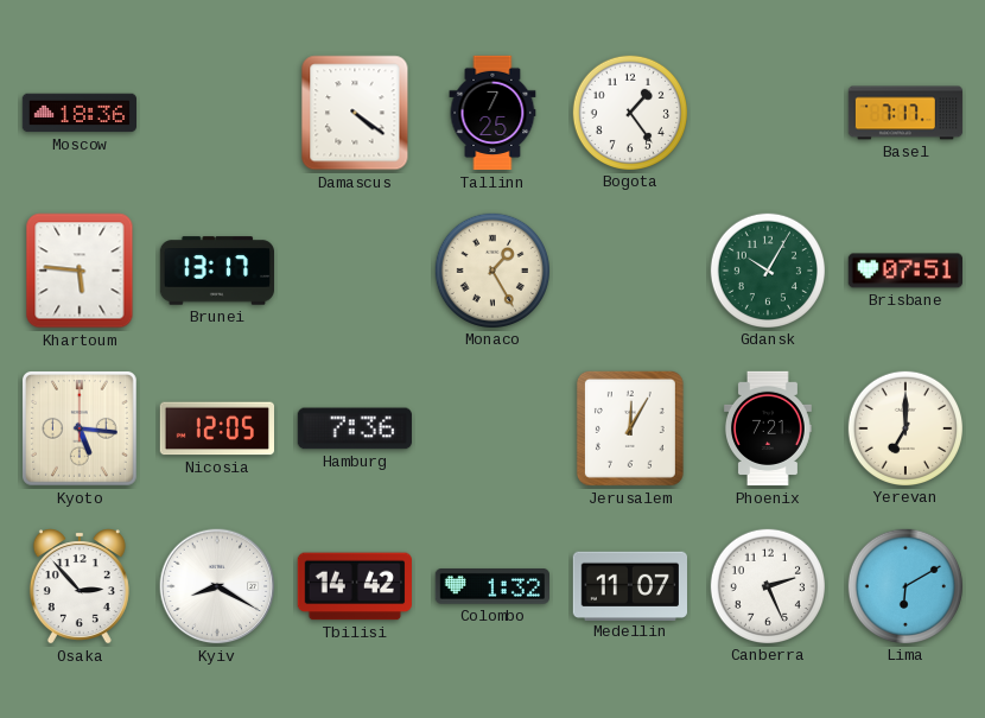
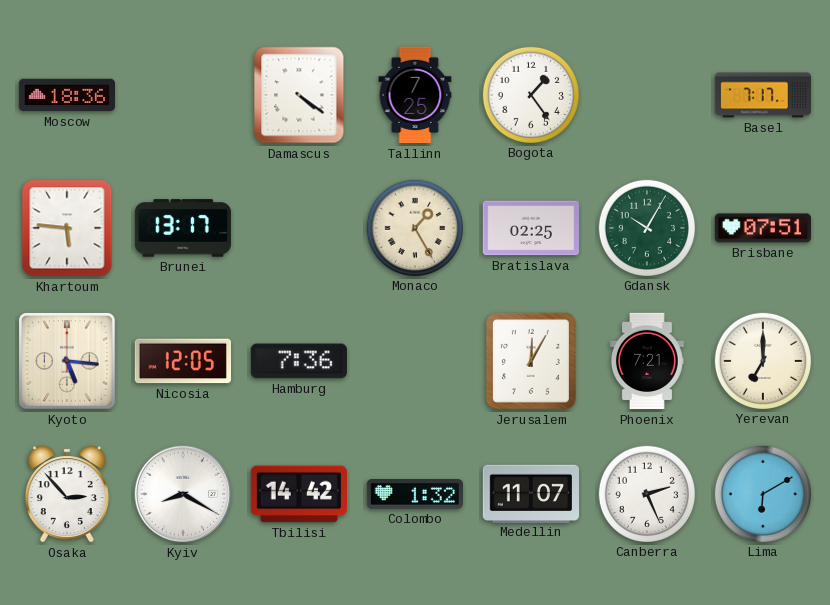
Bratislava: none -> 02:25 (530, 228)
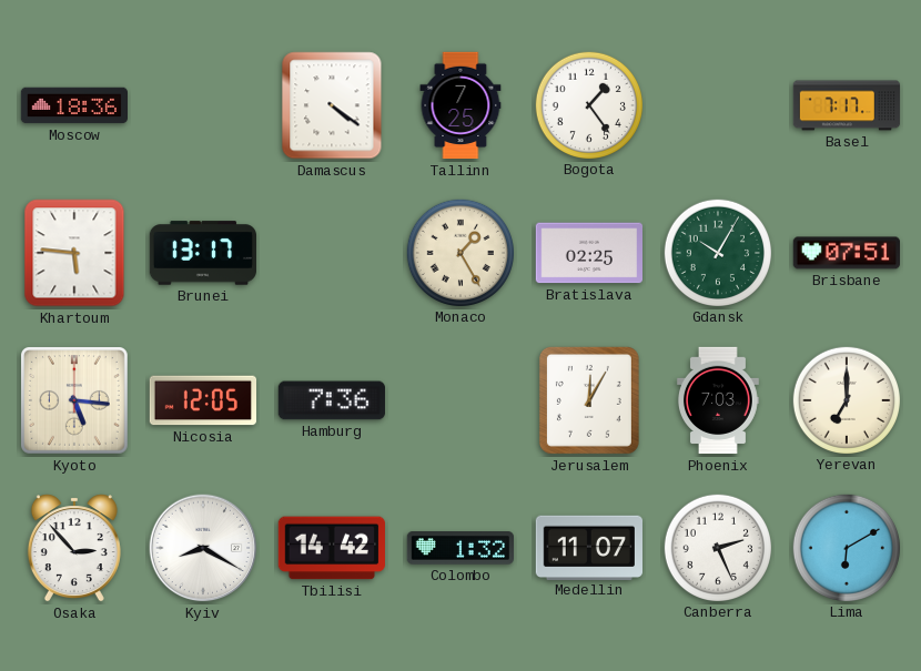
Phoenix: 7:21 -> 7:03 (718, 400)
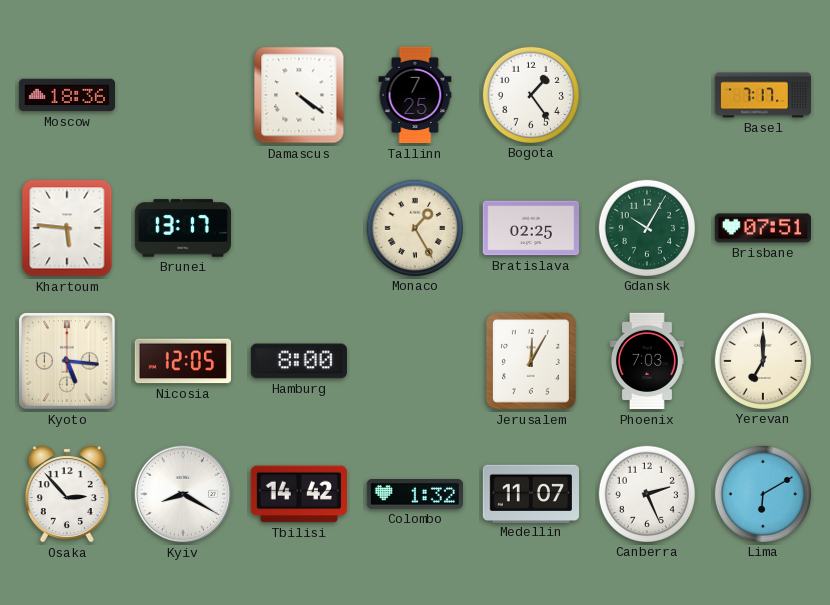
Hamburg: 7:36 -> 8:00 (298, 361)
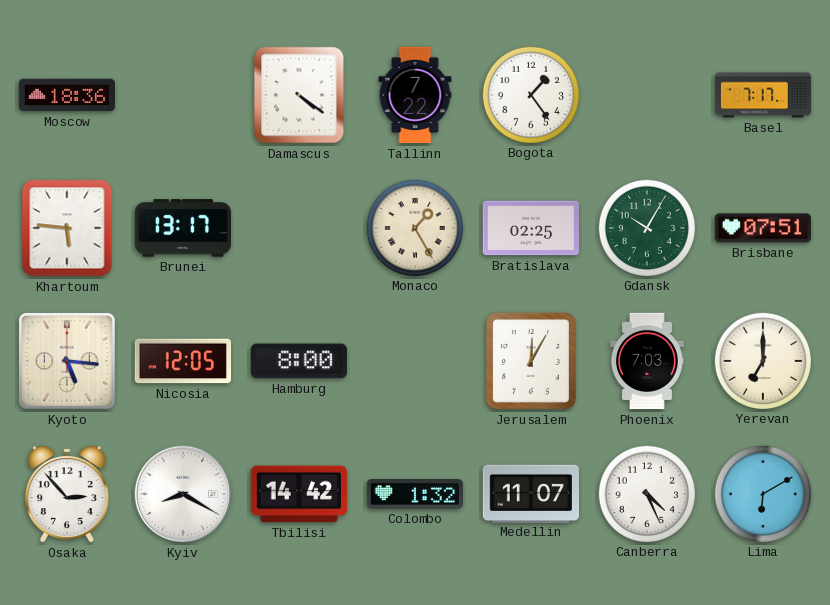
Tallinn: 7:25 -> 7:22 (415, 95)
Canberra: 2:26 -> 4:26 (646, 493)
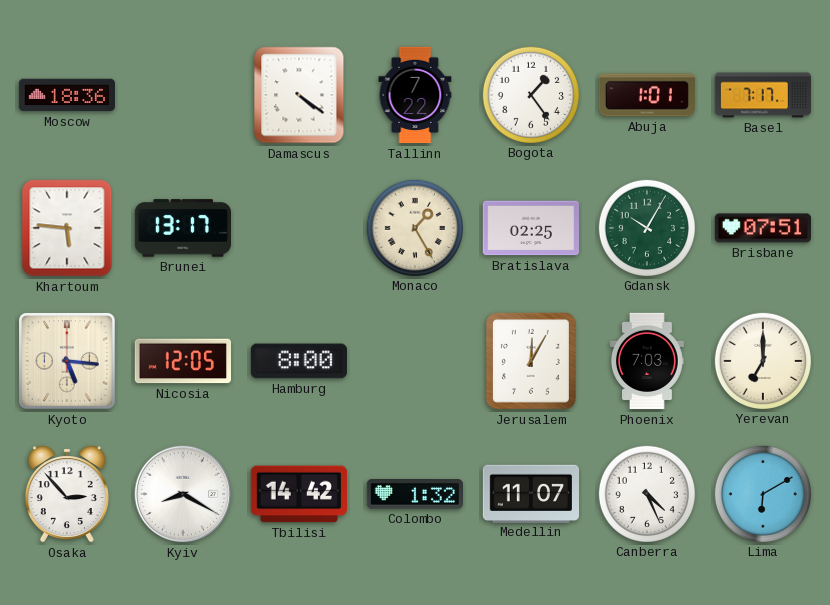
Abuja: none -> 1:01 (646, 95)
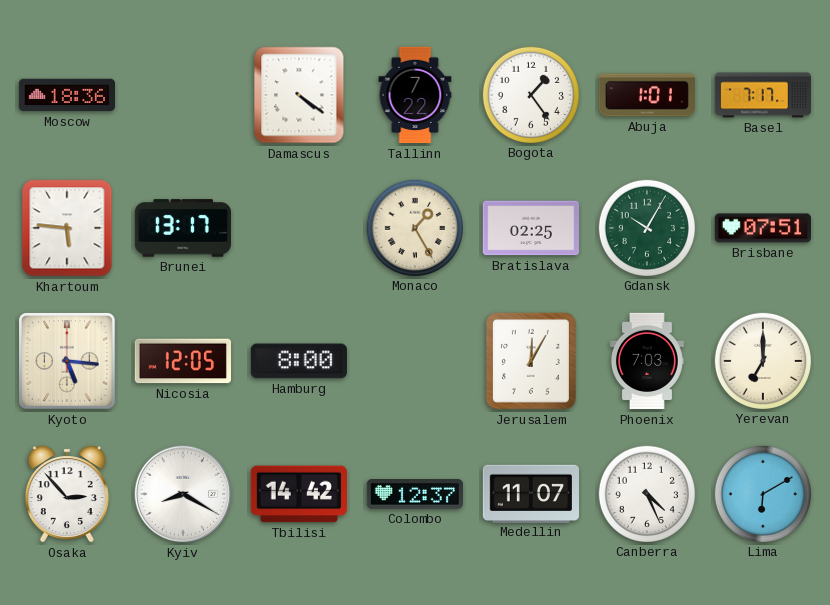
Colombo: 1:32 -> 12:37 (414, 495)
